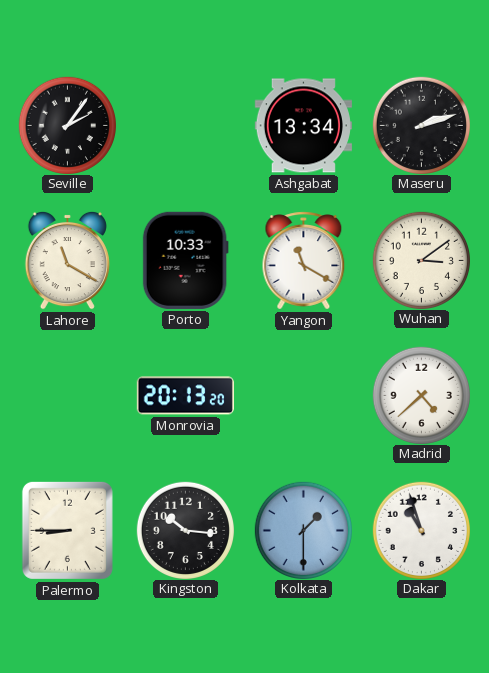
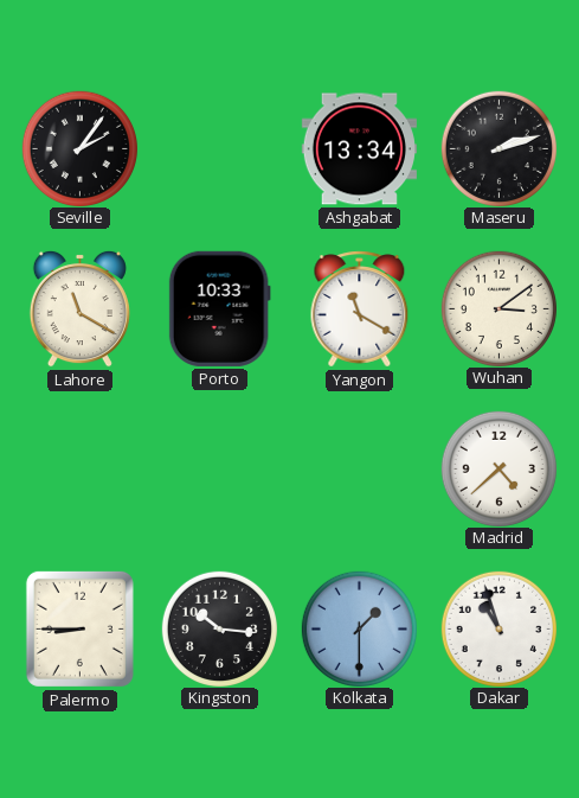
Monrovia: 20:13 -> none (185, 396)
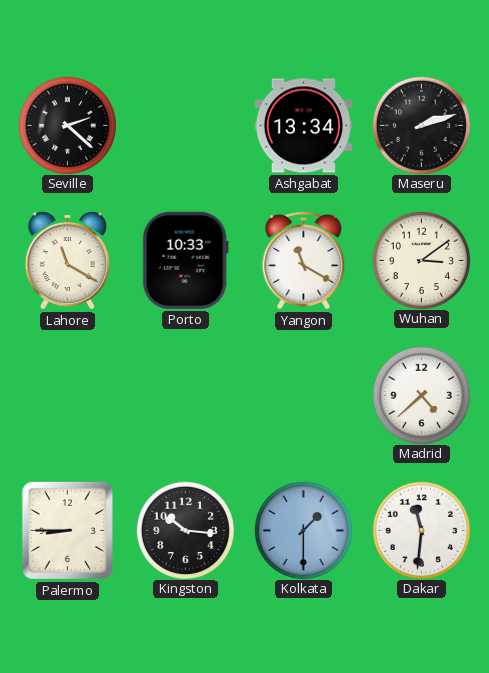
Seville: 2:06 -> 2:22 (67, 125)
Dakar: 10:57 -> 11:31 (421, 530)
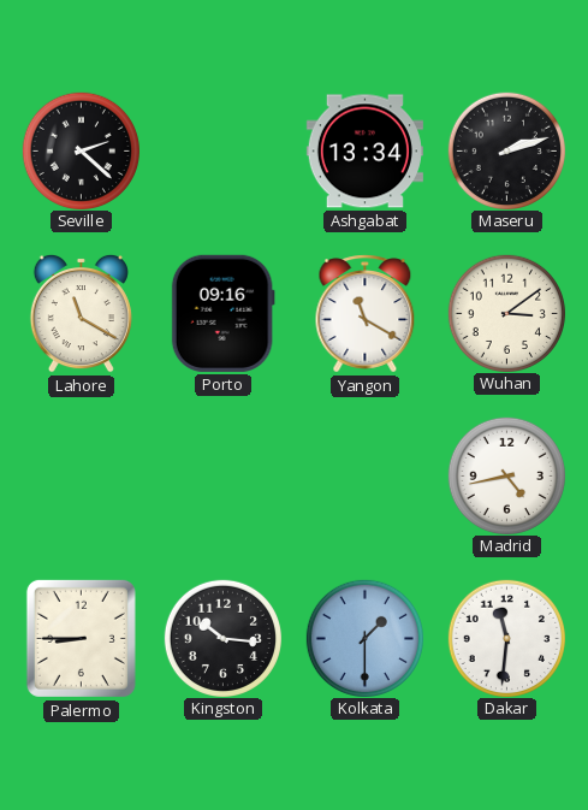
Porto: 10:33 -> 09:16 (222, 313)
Madrid: 4:38 -> 4:43 (506, 475)
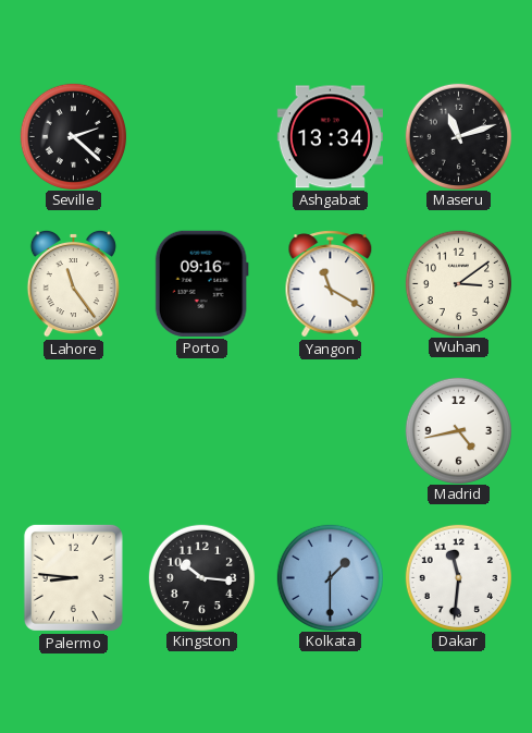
Maseru: 2:12 -> 11:12 (458, 136)
Lahore: 11:20 -> 11:24 (73, 283)
Palermo: 8:45 -> 8:46 (73, 577)
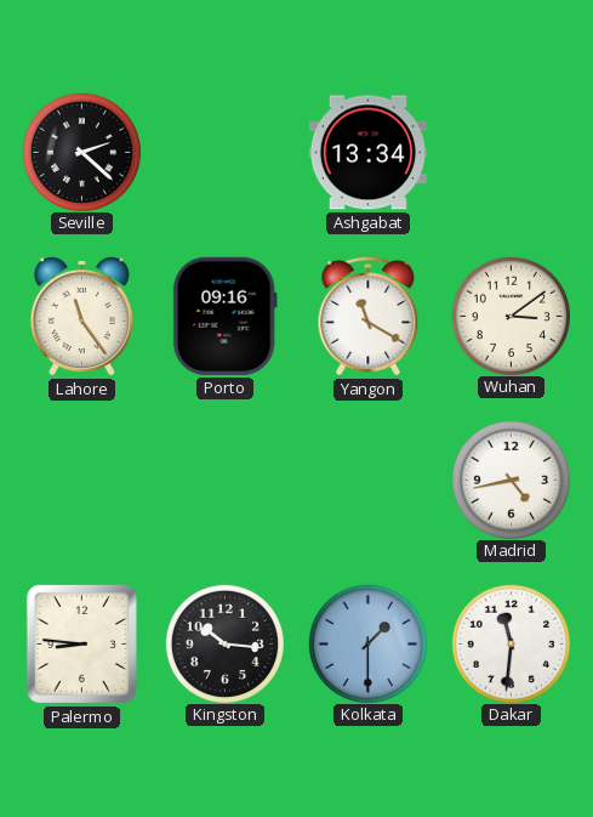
Maseru: 11:12 -> none (458, 136)
